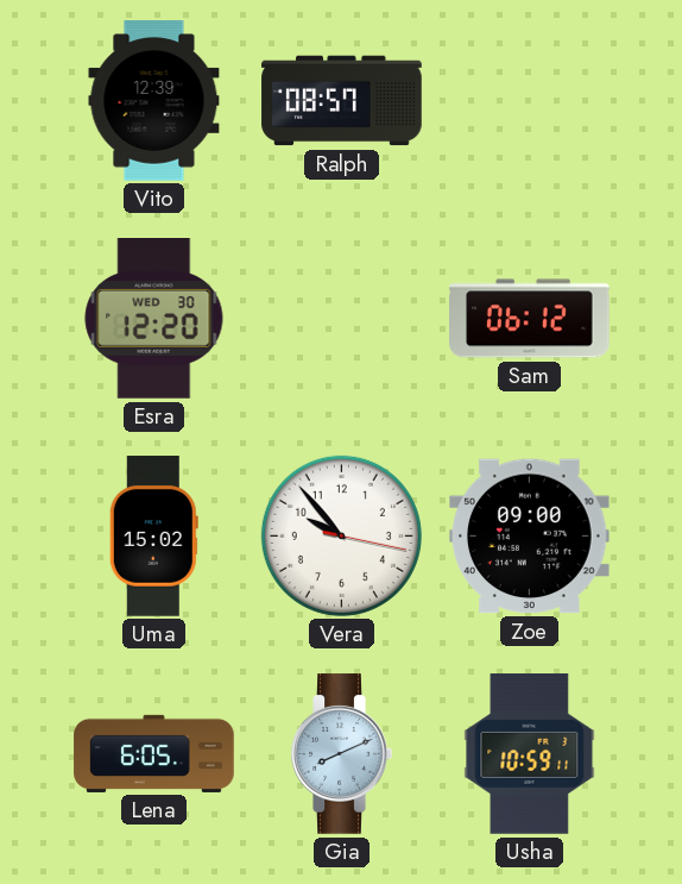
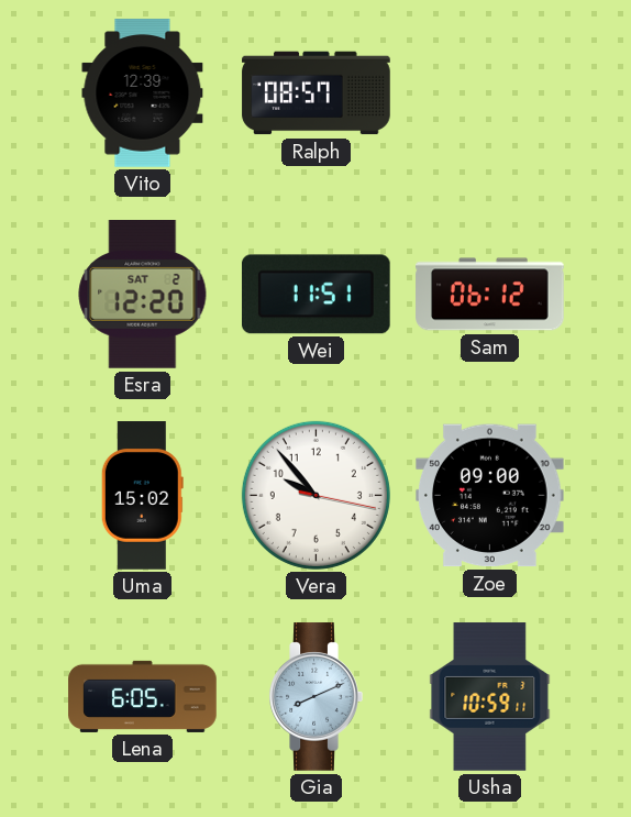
Esra date: WED 30 -> SAT 2 (143, 295)
Wei: none -> 11:51 (315, 295)
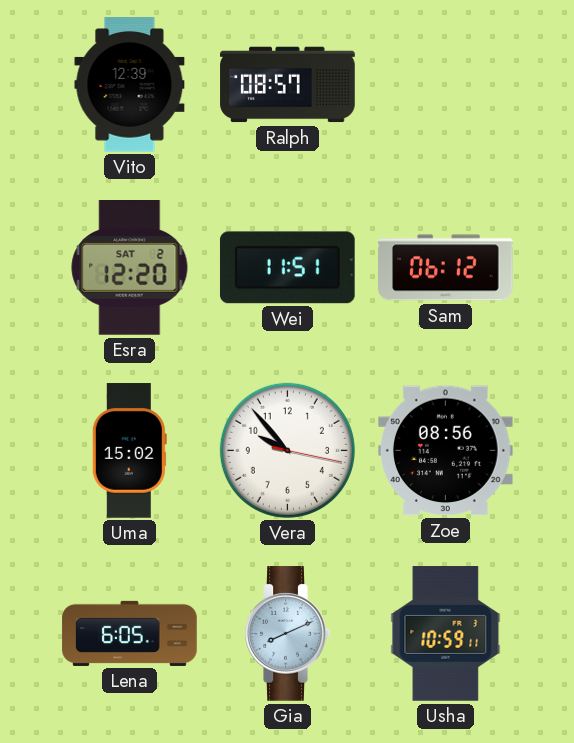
Zoe: 09:00 -> 08:56 (446, 451)
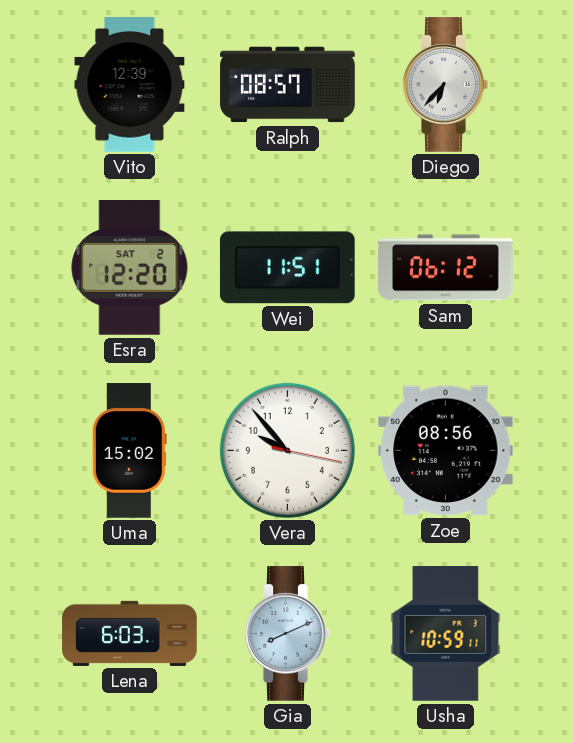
Diego: none -> 6:37 (445, 85)
Lena: 6:05 -> 6:03 (130, 633)
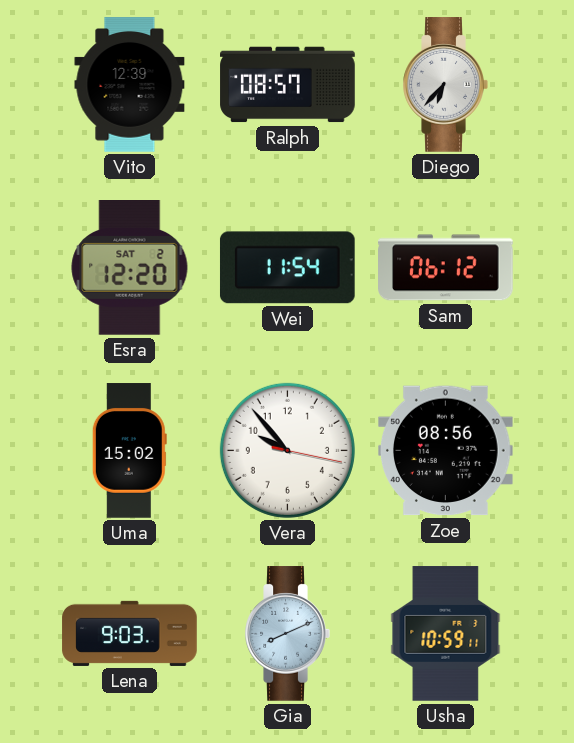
Wei: 11:51 -> 11:54 (287, 268)
Lena: 6:03 -> 9:03 (130, 633)
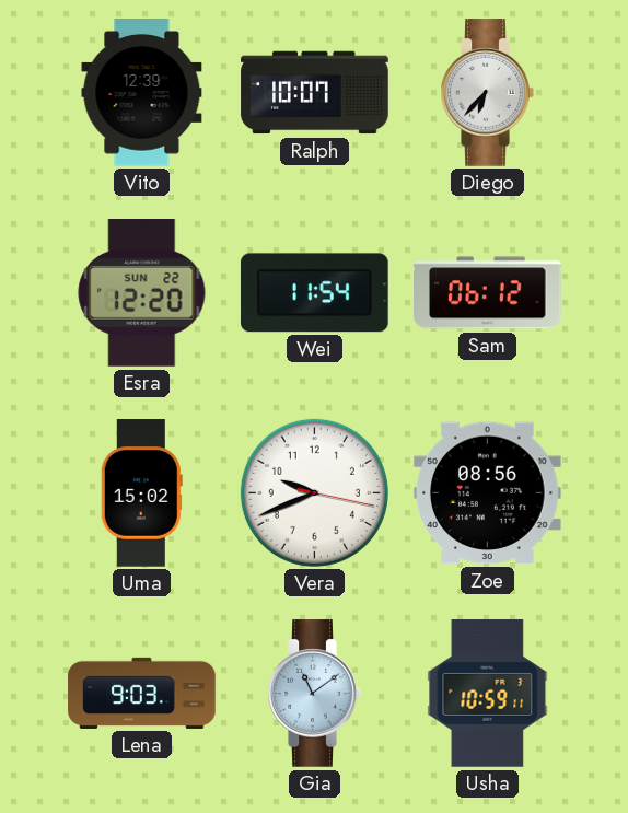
Ralph: 08:57 -> 10:07 (315, 93)
Esra date: SAT 2 -> SUN 22 (142, 293)
Vera: 9:53 -> 9:41 (314, 492)
Gia: 8:11 -> 11:09 (314, 694)
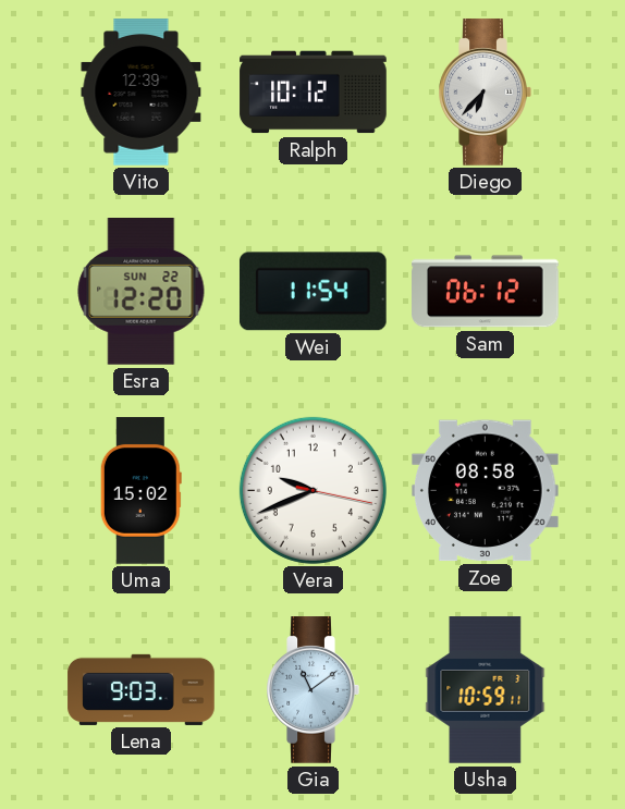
Ralph: 10:07 -> 10:12 (314, 93)
Zoe: 08:56 -> 08:58 (486, 491)
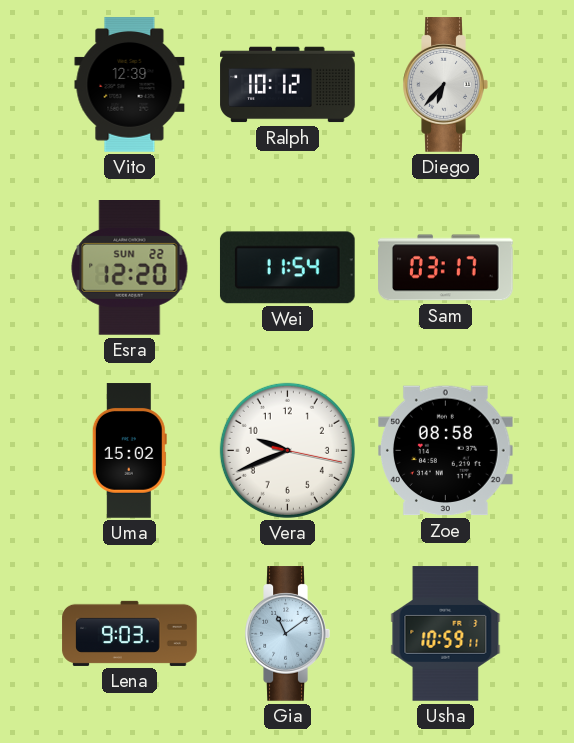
Sam: 06:12 -> 03:17 (446, 268)
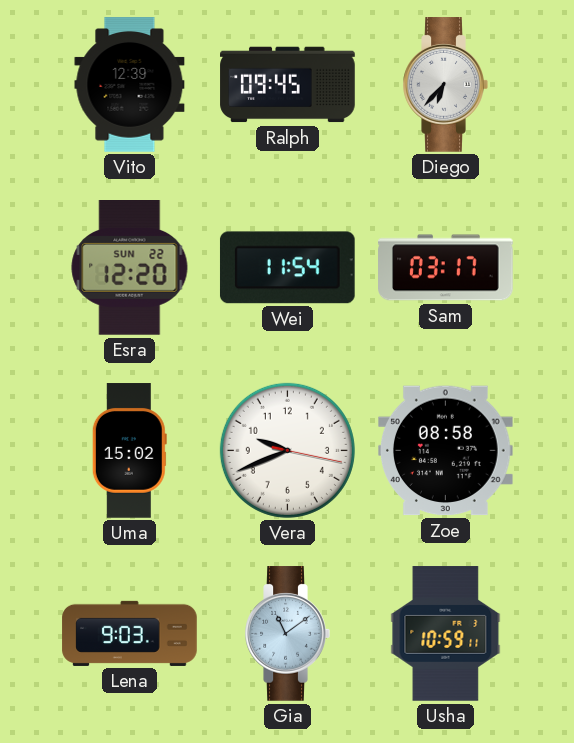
Ralph: 10:12 -> 09:45 (288, 85)
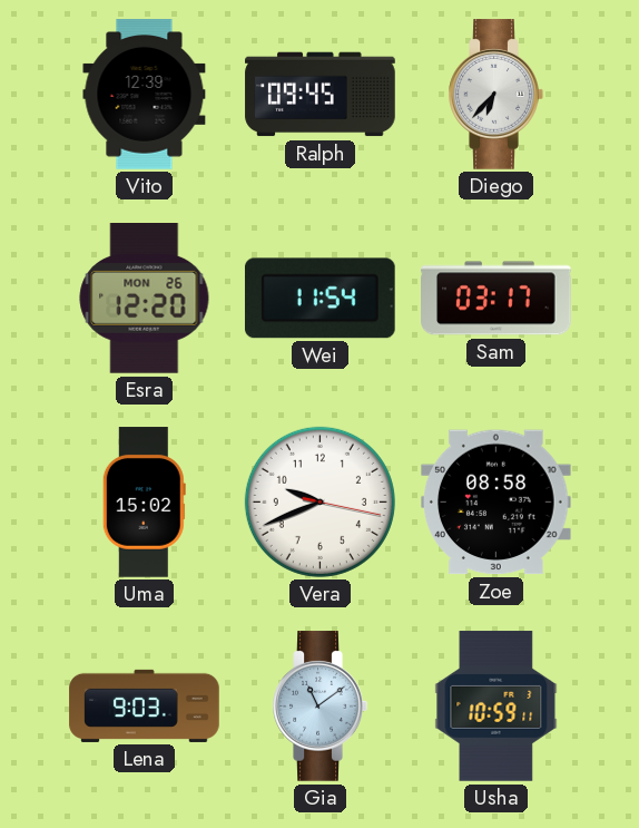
Esra date: SUN 22 -> MON 26 (145, 299)
